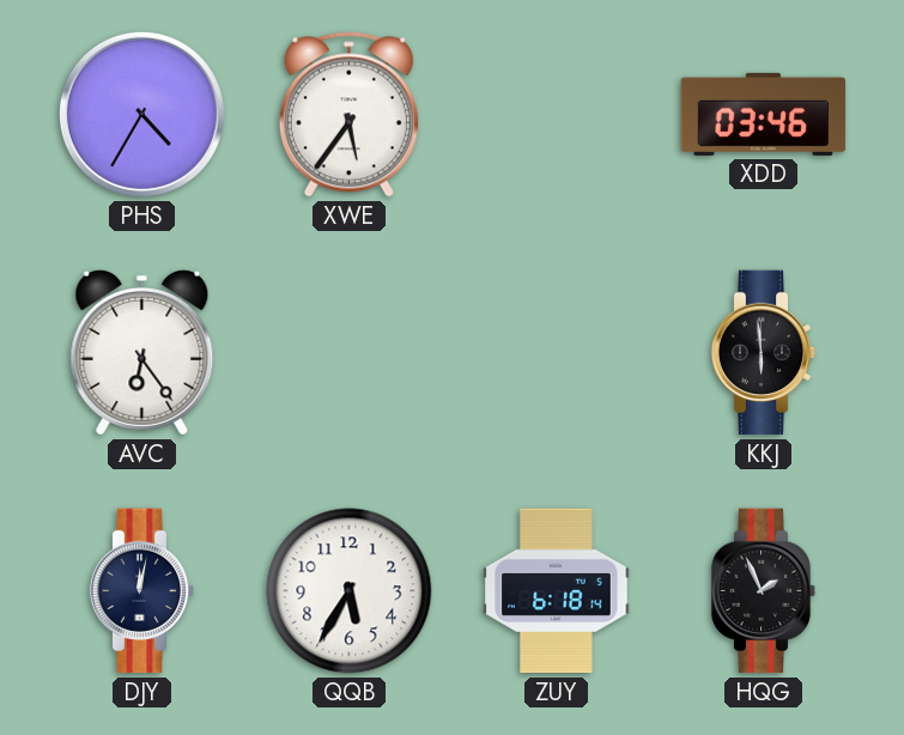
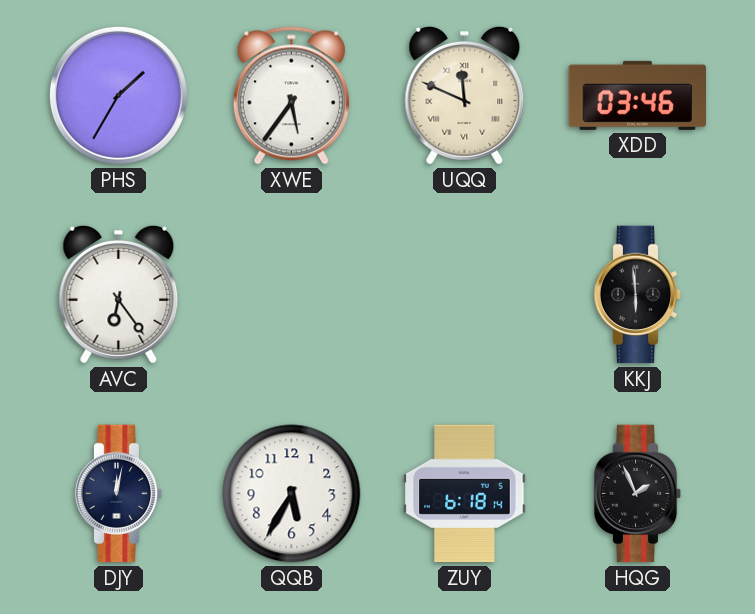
PHS: 4:35 -> 1:35 (118, 95)
UQQ: none -> 11:49 (465, 95)
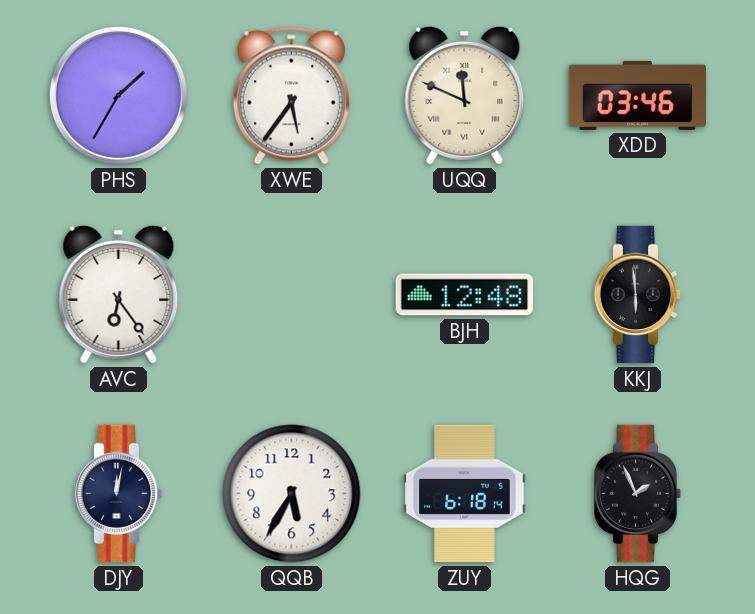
BJH: none -> 12:48 (465, 295)
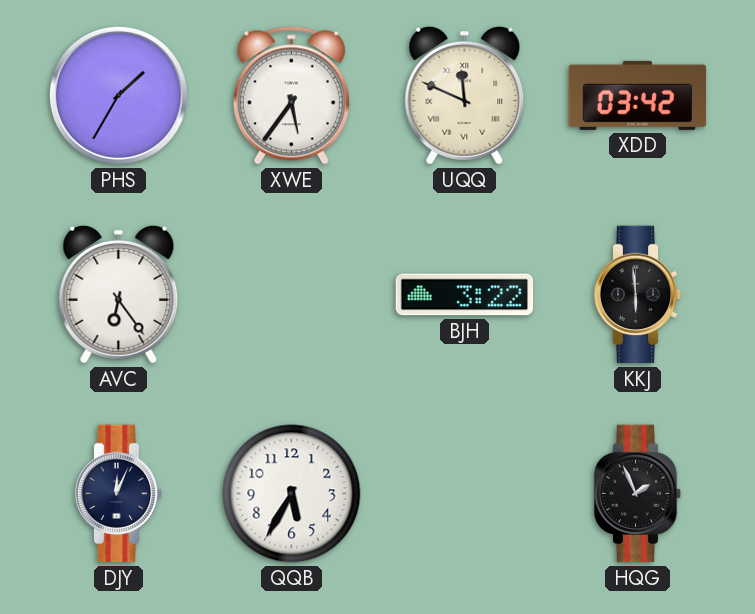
XDD: 03:46 -> 03:42 (638, 95)
BJH: 12:48 -> 3:22 (465, 295)
DJY: 12:02 -> 12:04 (119, 494)
ZUY: 6:18 -> none (465, 494)
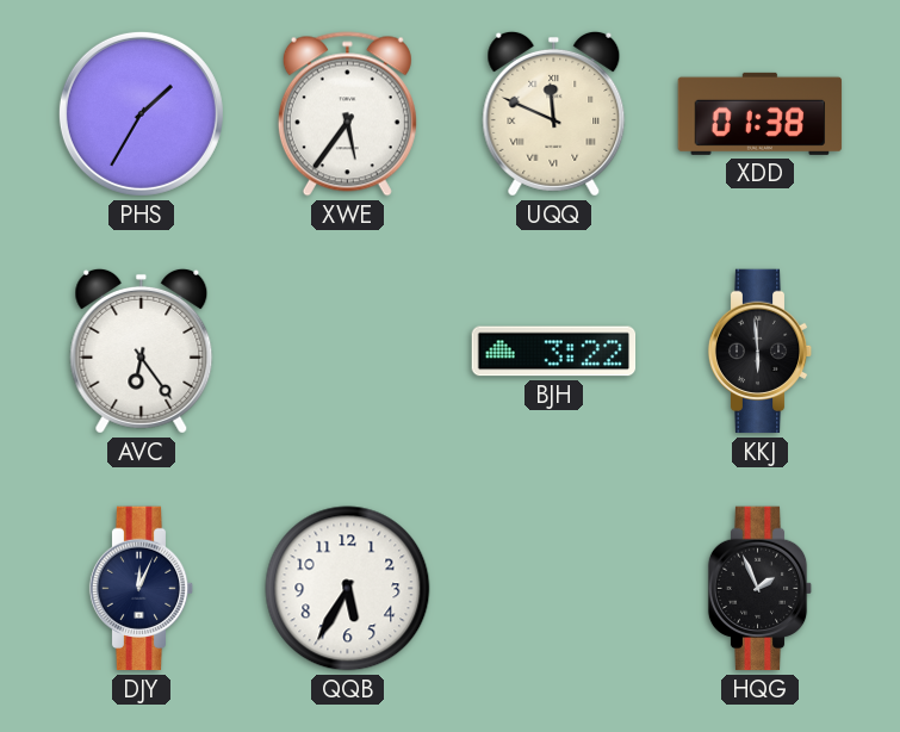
XDD: 03:42 -> 01:38 (761, 113)
